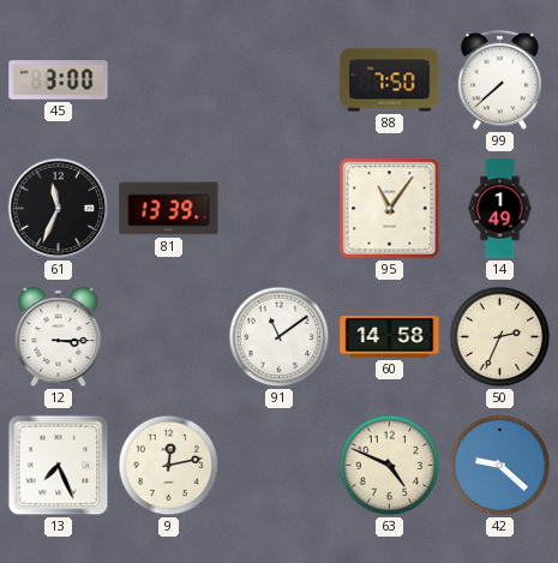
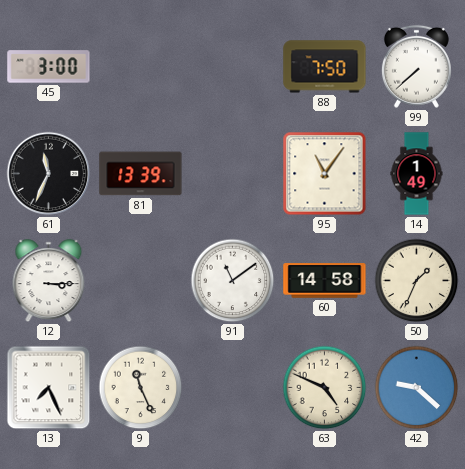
50: 2:34 -> 1:34 (417, 281)
9: 12:13 -> 11:26 (141, 388)
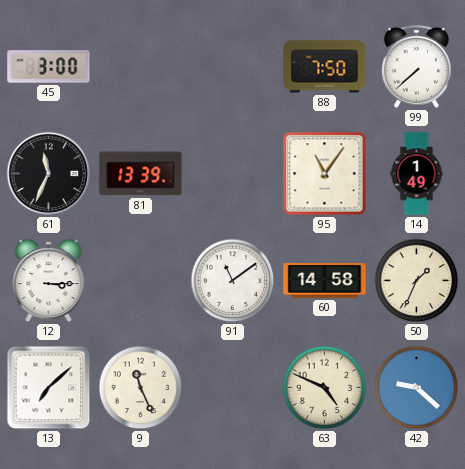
13: 7:26 -> 7:08 (49, 388)
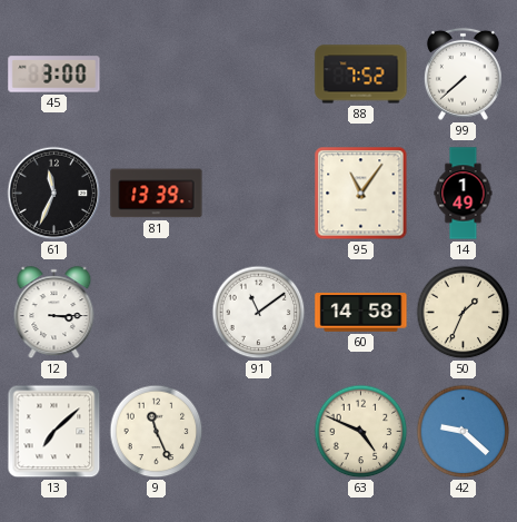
88: 7:50 -> 7:52 (361, 75)
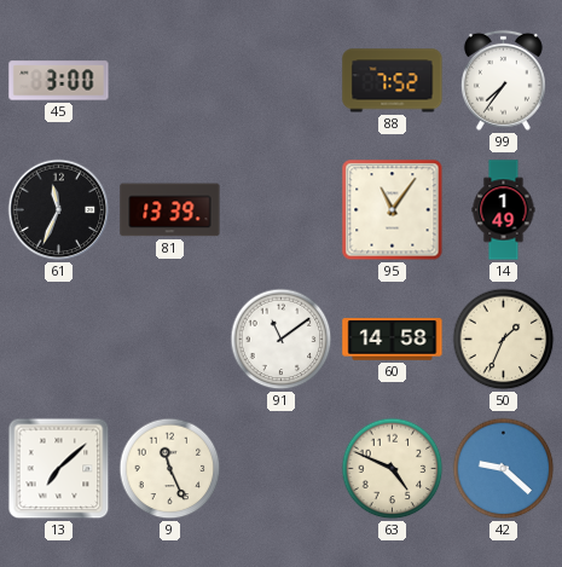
99: 7:38 -> 7:36 (503, 80)
12: 3:15 -> none (54, 313)
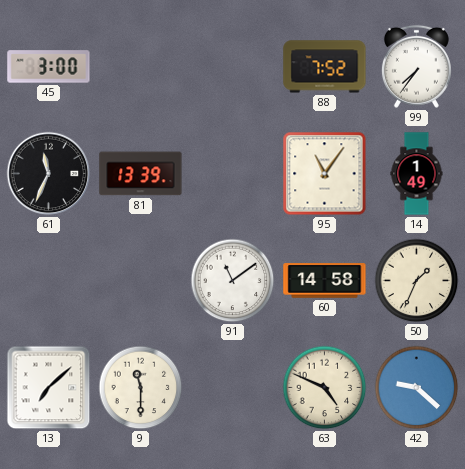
9: 11:26 -> 11:30 (141, 388)
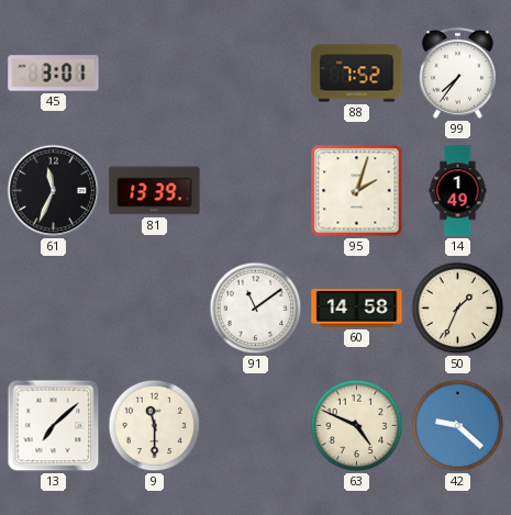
45: 3:00 -> 3:01 (54, 74)
95: 11:06 -> 2:03 (357, 191)
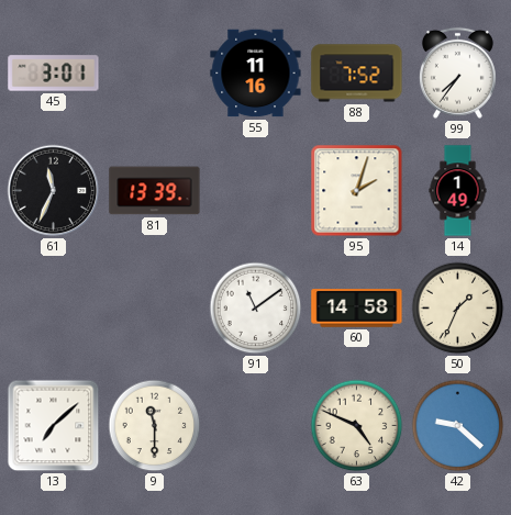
55: none -> 11:16 (256, 74)
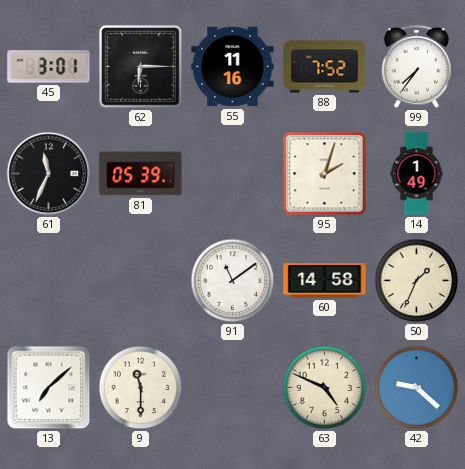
62: none -> 6:15 (140, 66)
81: 13:39 -> 05:39 (141, 174)
